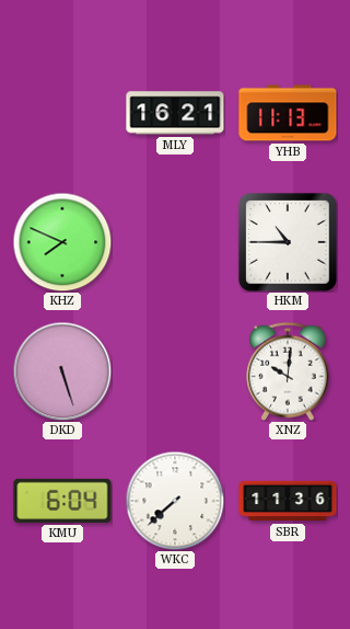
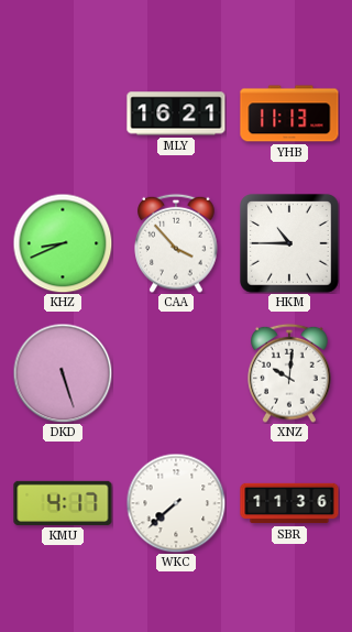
KHZ: 7:49 -> 8:41 (63, 243)
CAA: none -> 3:53 (176, 243)
KMU: 6:04 -> 4:17 (63, 503)
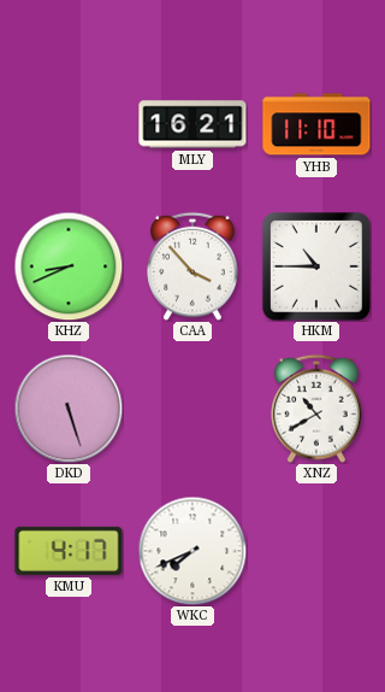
YHB: 11:13 -> 11:10 (316, 124)
XNZ: 10:01 -> 10:40 (316, 409)
WKC: 7:38 -> 7:41 (192, 551)
SBR: 11:36 -> none (289, 503)
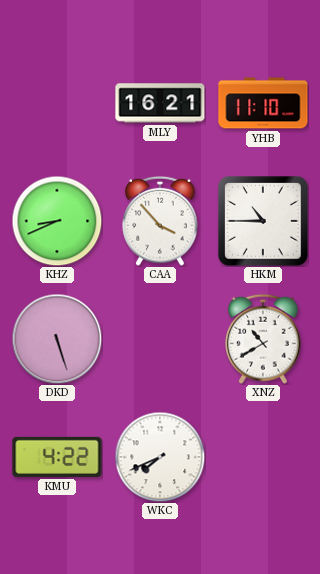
KMU: 4:17 -> 4:22 (57, 457)
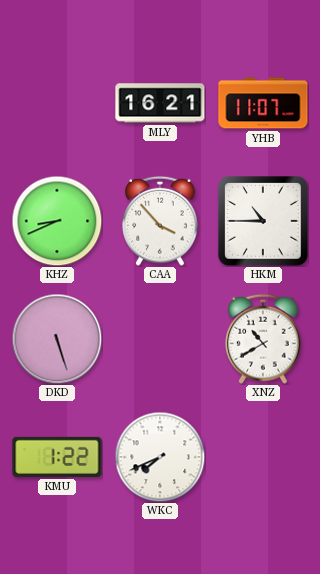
YHB: 11:10 -> 11:07 (263, 103)
KMU: 4:22 -> 1:22 (57, 457)
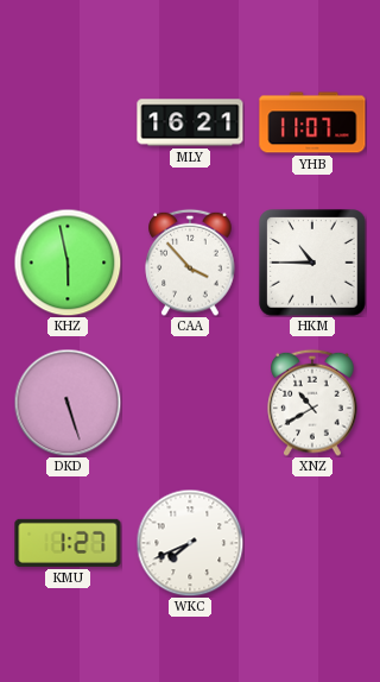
KHZ: 8:41 -> 5:58 (68, 263)
KMU: 1:22 -> 1:27 (68, 543)
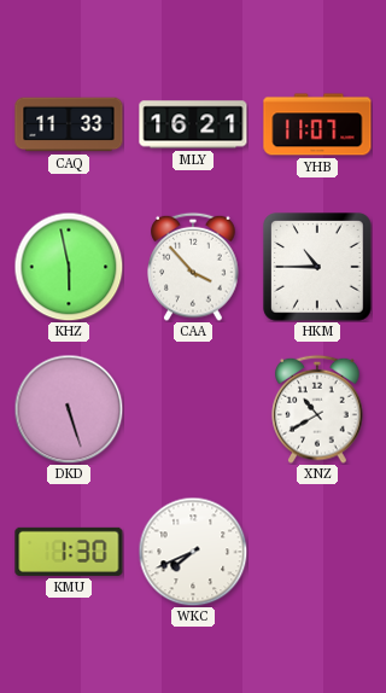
CAQ: none -> 11:33 (69, 124)
KMU: 1:27 -> 1:30 (69, 552)
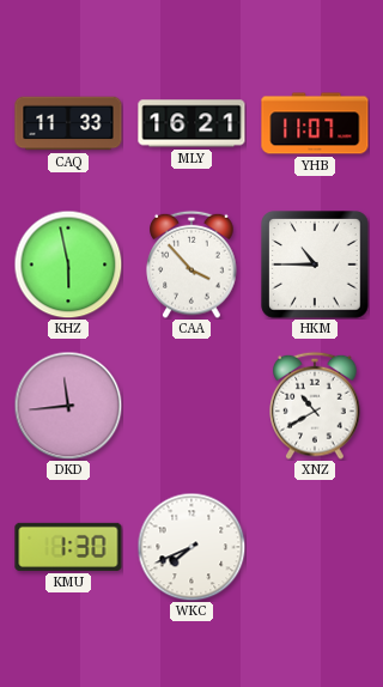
DKD: 5:27 -> 11:44 (68, 406)
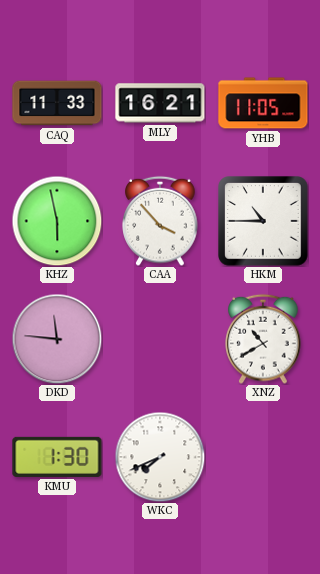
YHB: 11:07 -> 11:05 (263, 103)
DKD: 11:44 -> 11:46 (57, 339)
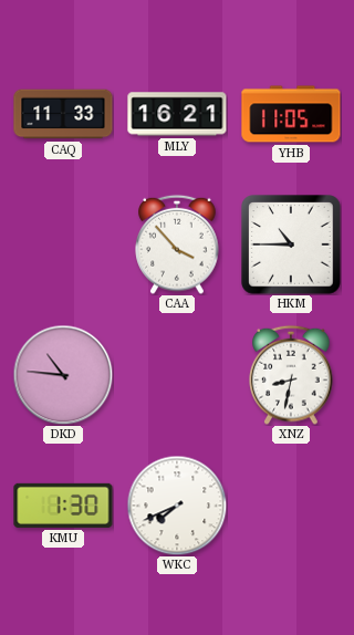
KHZ: 5:58 -> none (57, 221)
DKD: 11:46 -> 10:46 (63, 375)
XNZ: 10:40 -> 8:32 (291, 375)
